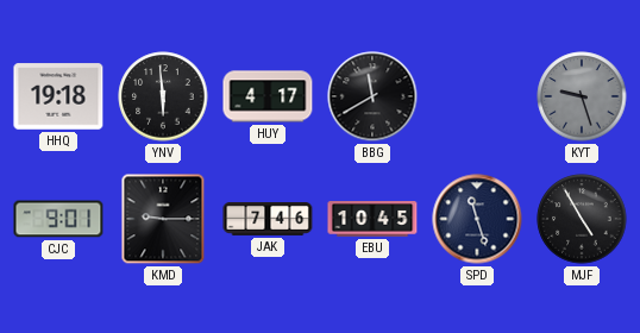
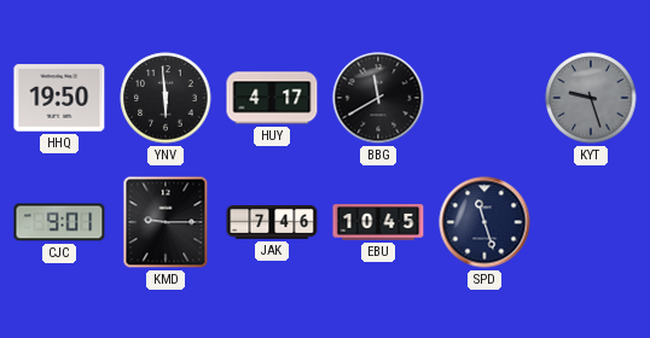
HHQ: 19:18 -> 19:50 (59, 98)
MJF: 4:55 -> none (582, 219)
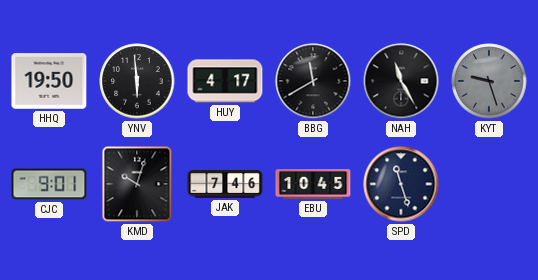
NAH: none -> 11:25 (401, 81)
KMD: 9:15 -> 10:03 (137, 184)
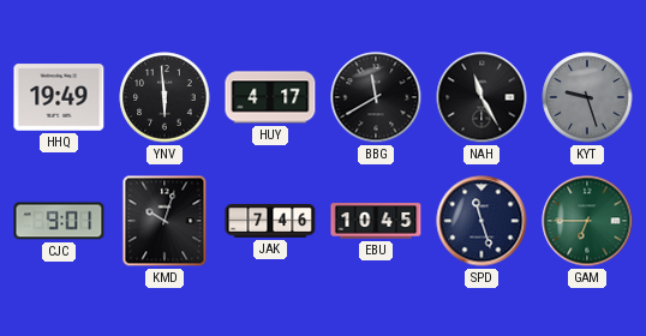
HHQ: 19:50 -> 19:49 (59, 97)
GAM: none -> 6:45 (587, 221)
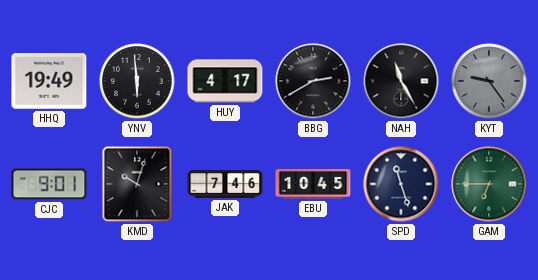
BBG: 11:40 -> 2:40 (313, 81)
KYT: 9:27 -> 9:24 (489, 81)
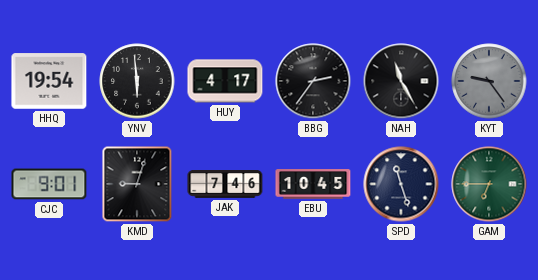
HHQ: 19:49 -> 19:54 (49, 81)
BBG: 2:40 -> 2:36 (313, 81)
KMD: 10:03 -> 9:03 (137, 184)
